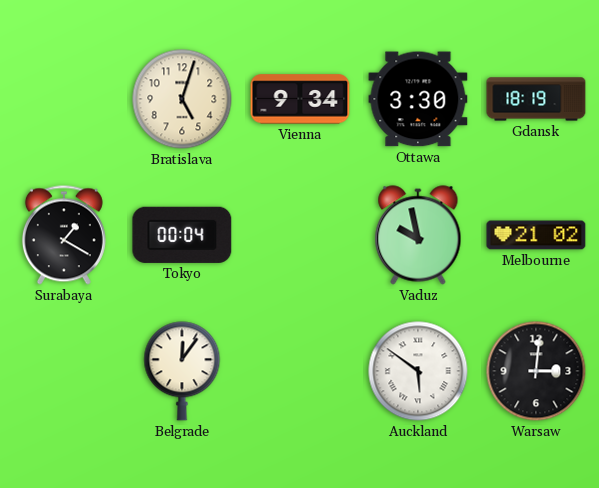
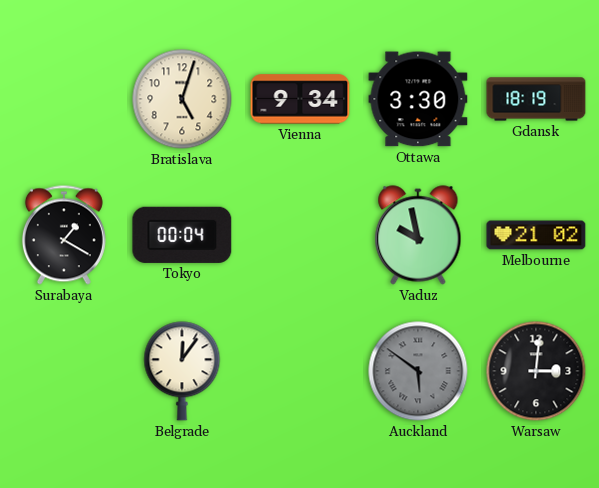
Auckland dial: white -> grey (418, 371)
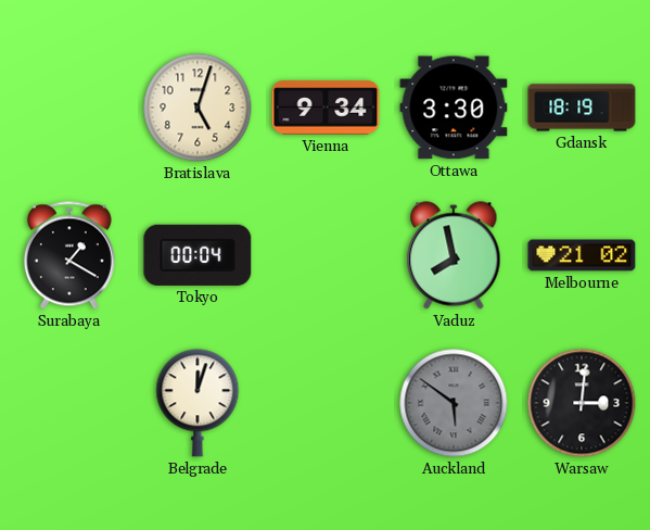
Vaduz: 9:58 -> 7:58 (454, 255)
Belgrade: 12:06 -> 12:03 (197, 403)
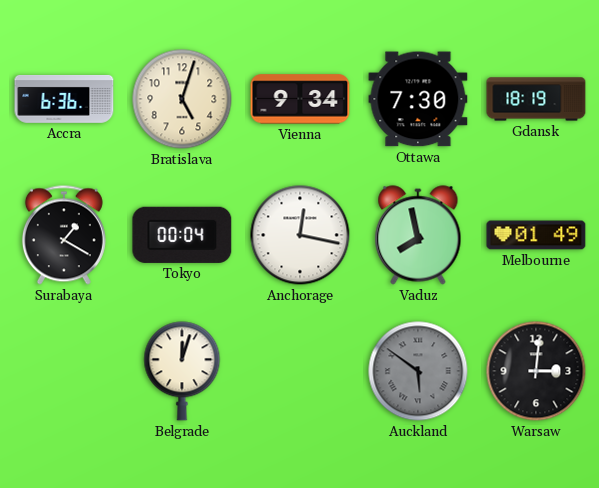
Accra: none -> 6:36 (64, 99)
Ottawa: 3:30 -> 7:30 (418, 99)
Anchorage: none -> 12:17 (300, 235)
Melbourne: 21:02 -> 01:49 (536, 235)
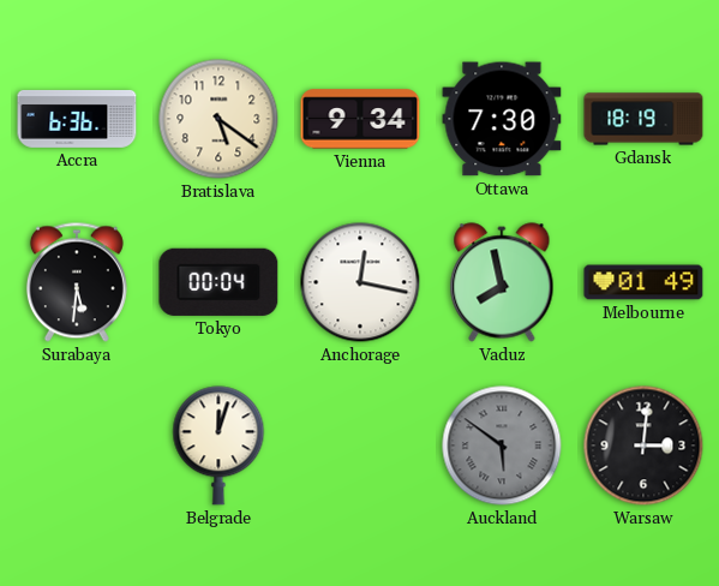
Bratislava: 5:03 -> 5:21 (218, 119)
Surabaya: 1:20 -> 5:31 (77, 282)
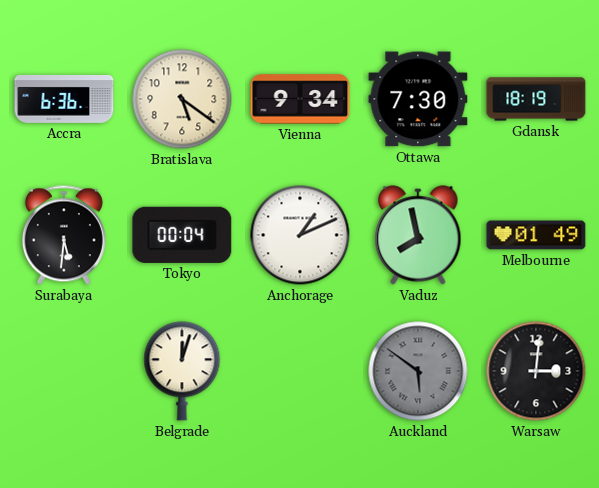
Anchorage: 12:17 -> 1:11 (300, 235)
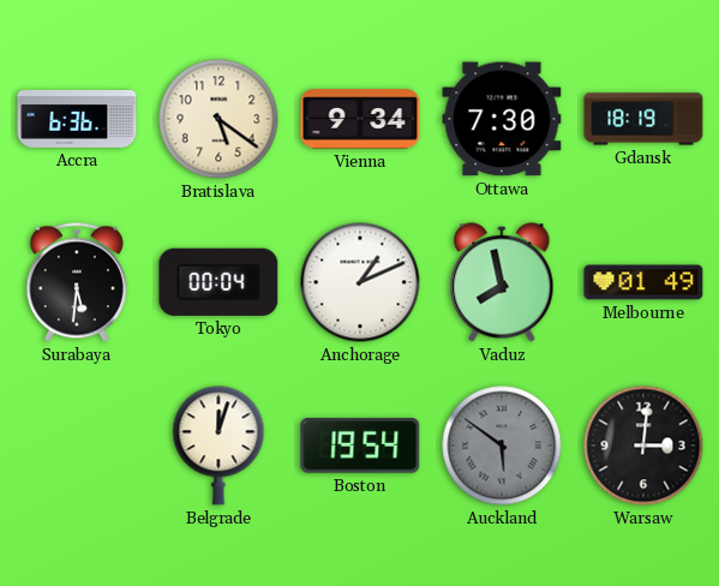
Boston: none -> 19:54 (360, 446)
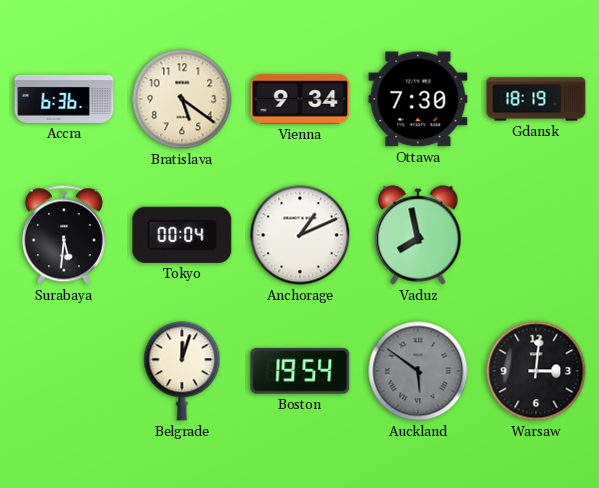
Melbourne: 01:49 -> none (643, 282)
